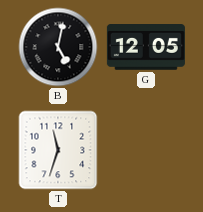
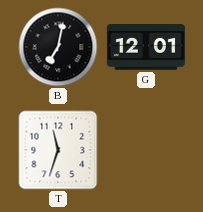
B: 5:02 -> 7:02 (58, 47)
G: 12:05 -> 12:01 (146, 48)
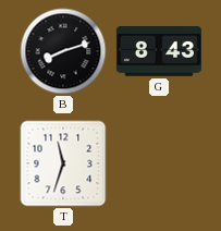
B: 7:02 -> 8:12 (63, 51)
G: 12:01 -> 8:43 (159, 52)
